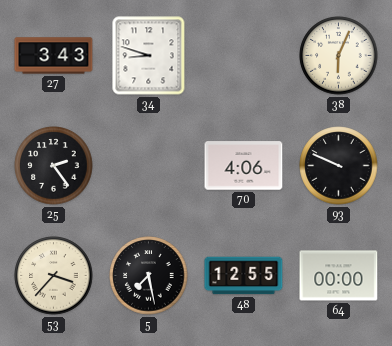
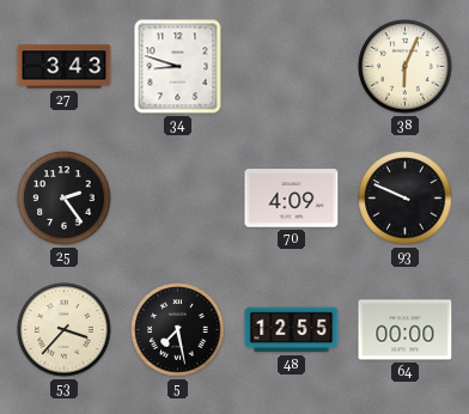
70: 4:06 -> 4:09 (292, 199)
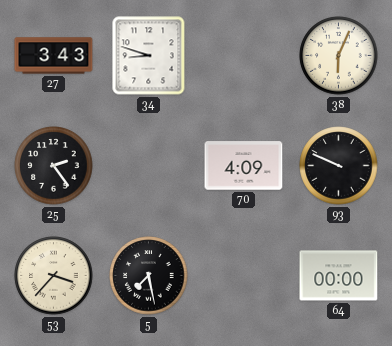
48: 12:55 -> none (292, 330)
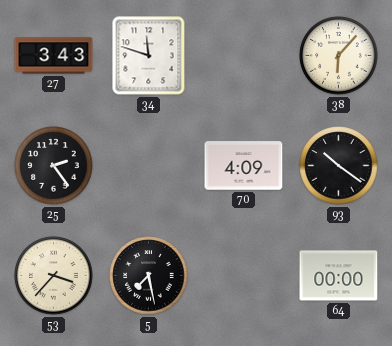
34: 8:48 -> 11:48 (149, 56)
38: 6:04 -> 6:07 (339, 56)
93: 9:49 -> 10:21 (339, 166)
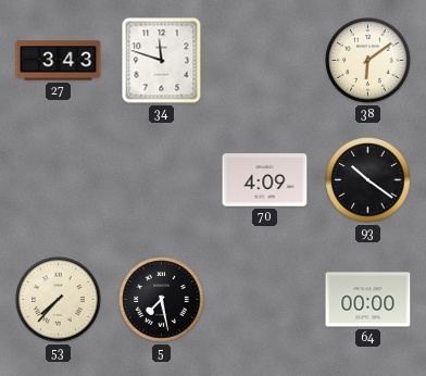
38: 6:07 -> 6:09 (368, 61)
25: 2:24 -> none (54, 166)
53: 3:37 -> 7:37 (59, 300)
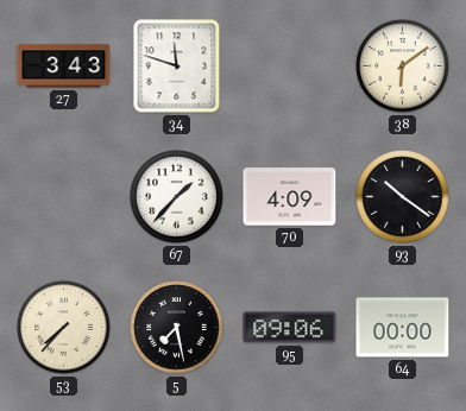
67: none -> 1:37 (177, 197)
95: none -> 09:06 (290, 328)
